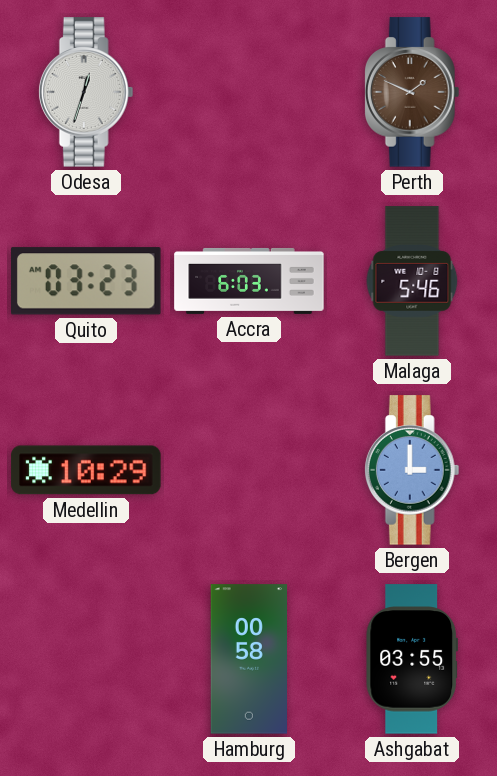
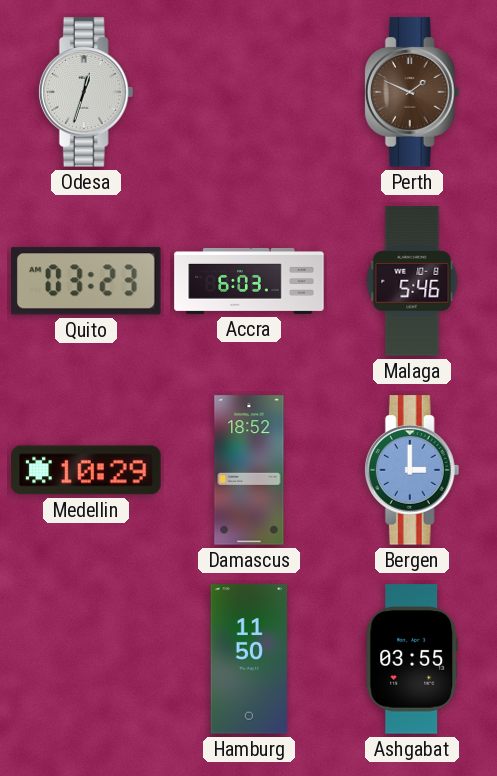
Damascus: none -> 18:52 (249, 470)
Hamburg: 00:58 -> 11:50 (249, 659)
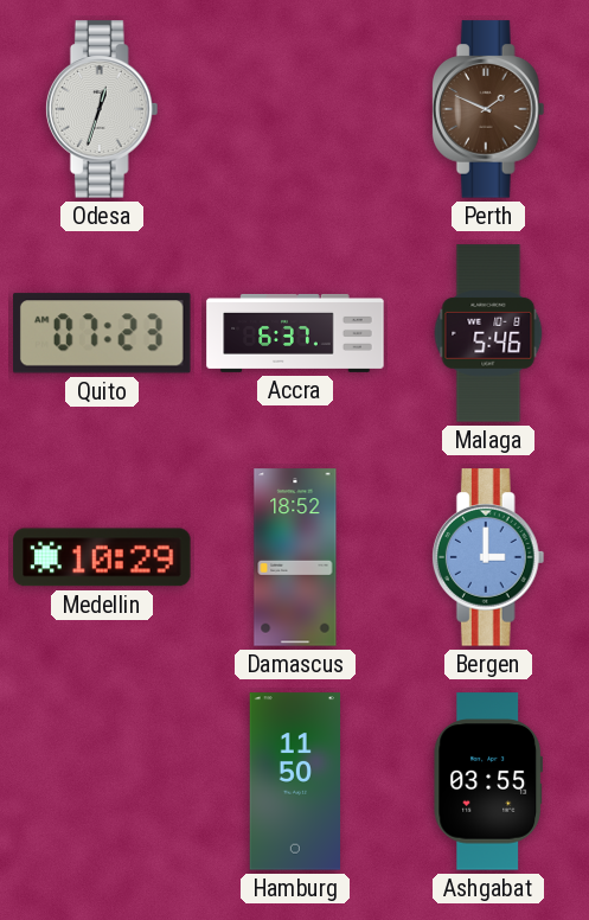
Quito: 03:23 -> 07:23 (103, 333)
Accra: 6:03 -> 6:37 (295, 333)
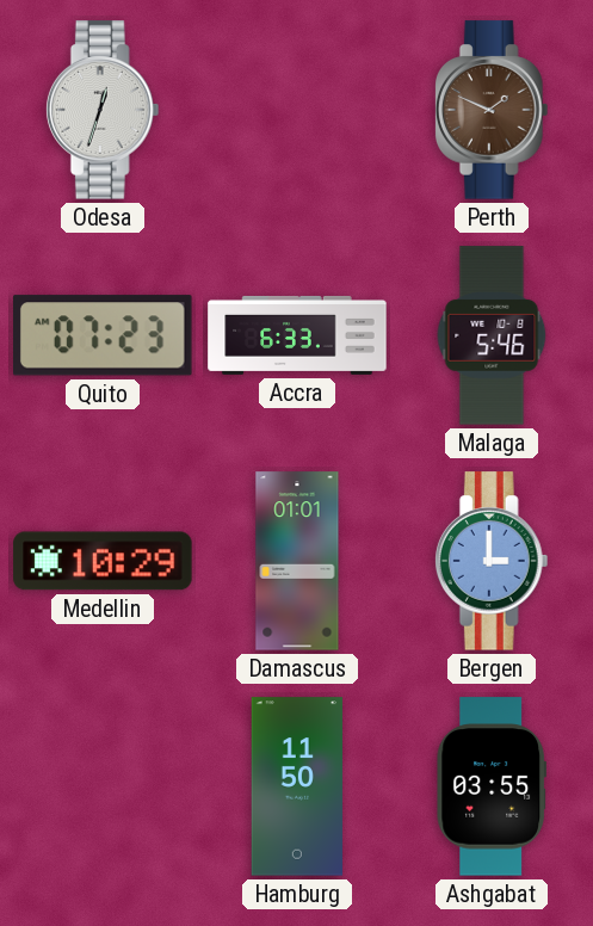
Accra: 6:37 -> 6:33 (297, 335)
Damascus: 18:52 -> 01:01 (297, 561)
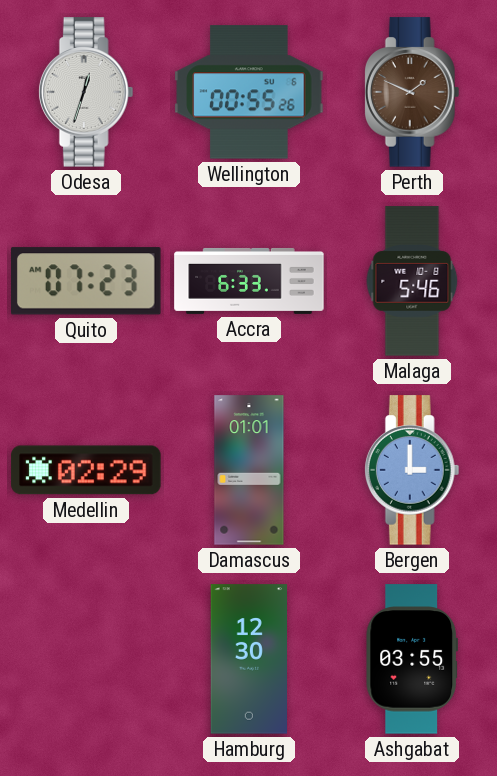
Wellington: none -> 00:55 (249, 92)
Medellin: 10:29 -> 02:29 (86, 470)
Hamburg: 11:50 -> 12:30 (249, 659)
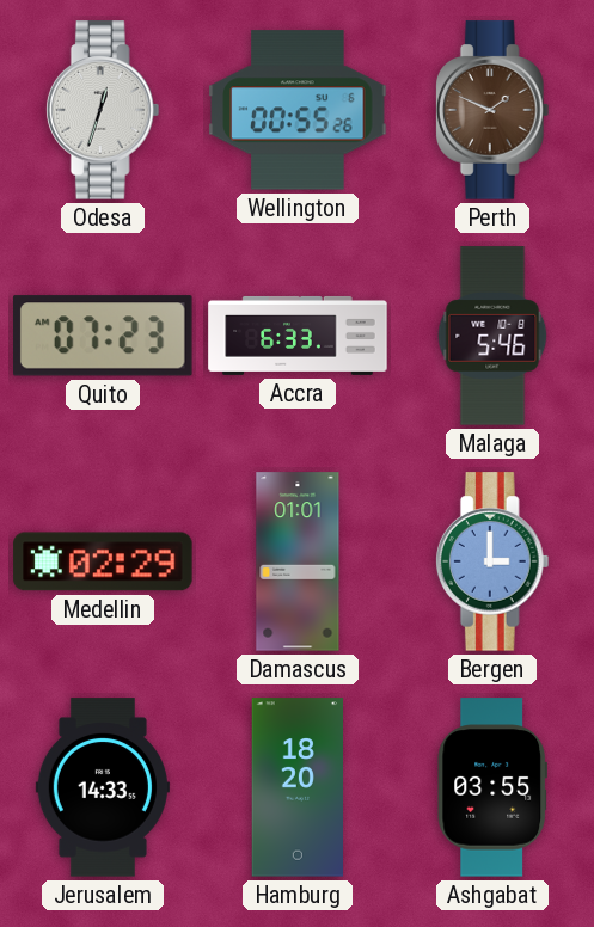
Jerusalem: none -> 14:33 (103, 787)
Hamburg: 12:30 -> 18:20 (298, 787)
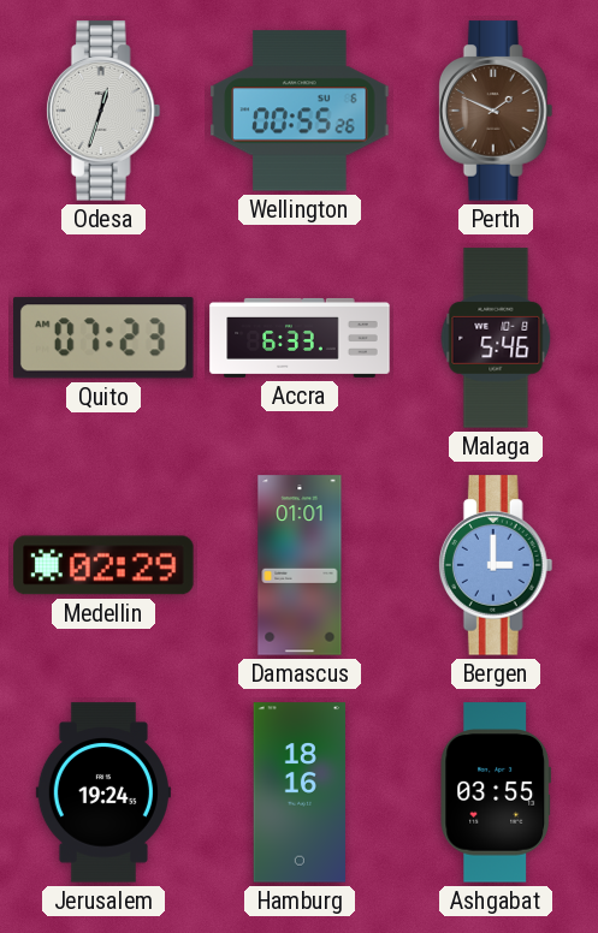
Jerusalem: 14:33 -> 19:24 (103, 792)
Hamburg: 18:20 -> 18:16 (300, 792)
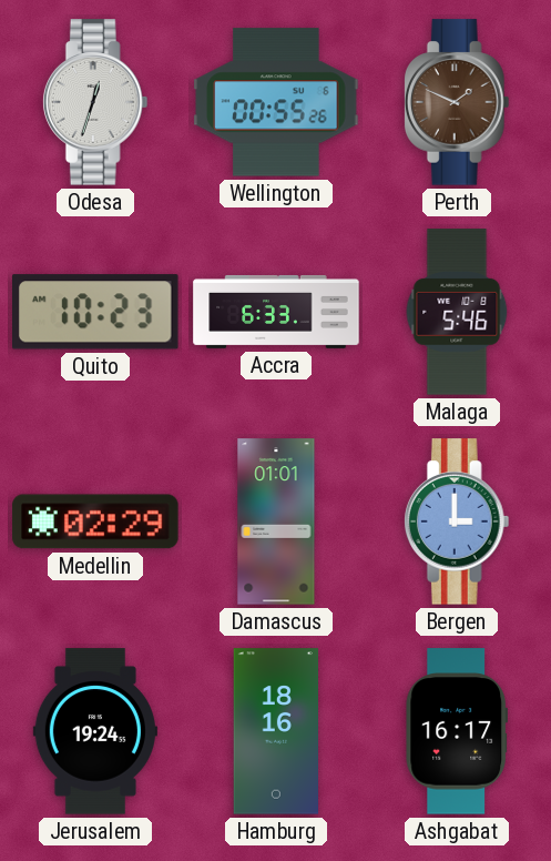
Quito: 07:23 -> 10:23 (96, 312)
Ashgabat: 03:55 -> 16:17 (456, 731)
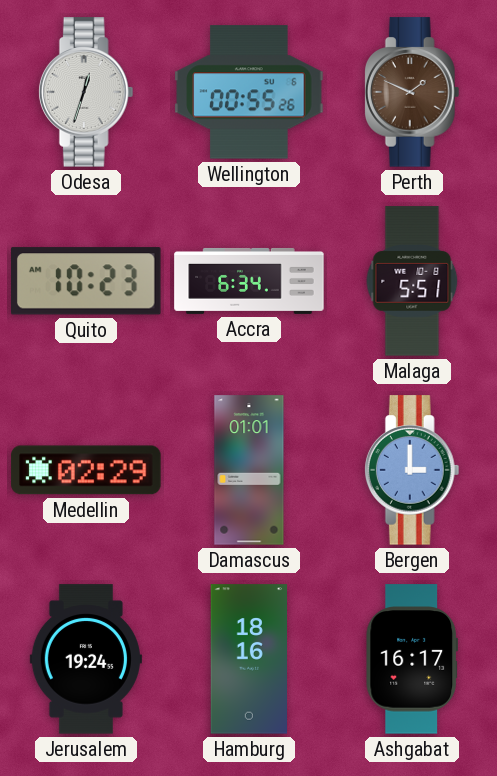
Accra: 6:33 -> 6:34 (249, 281)
Malaga: 5:46 -> 5:51 (412, 281)
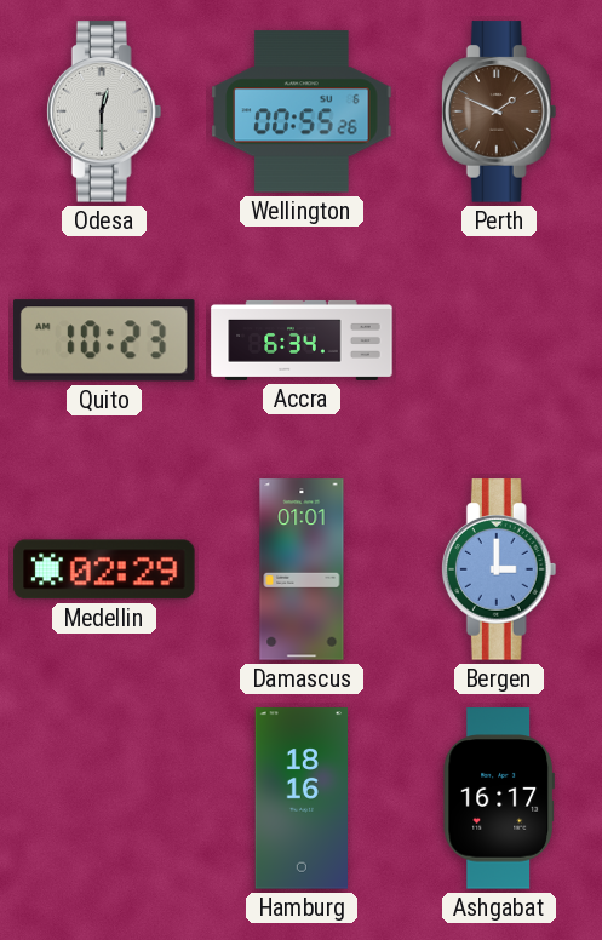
Odesa: 12:33 -> 12:30 (104, 111)
Malaga: 5:51 -> none (412, 281)
Jerusalem: 19:24 -> none (86, 659)
